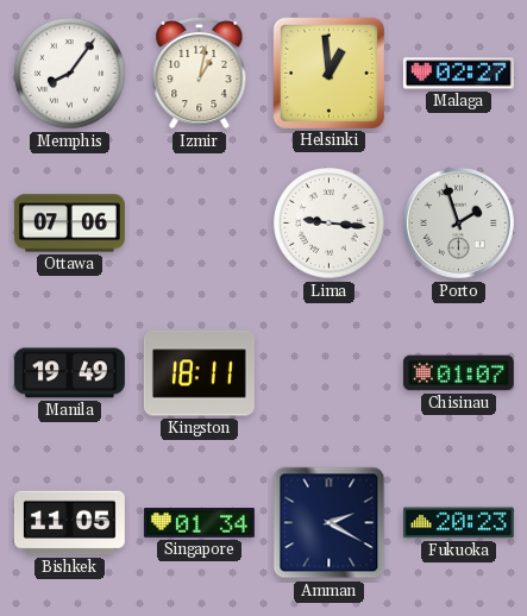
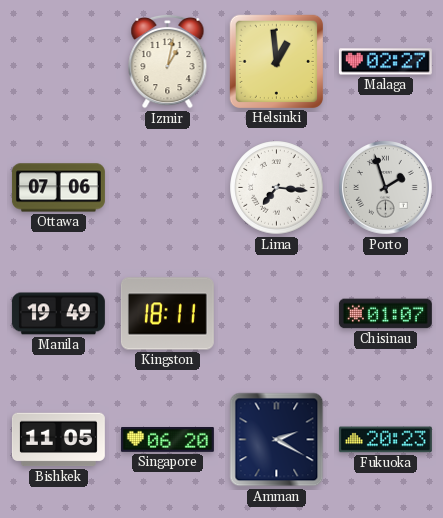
Memphis: 8:06 -> none (70, 74)
Lima: 9:16 -> 7:16 (277, 188)
Singapore: 01:34 -> 06:20 (167, 440)
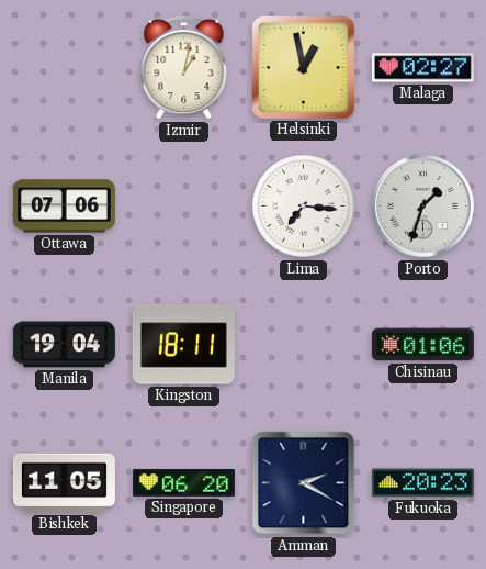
Helsinki: 12:59 -> 12:58 (303, 67)
Porto: 1:57 -> 1:33 (423, 207)
Manila: 19:49 -> 19:04 (64, 345)
Chisinau: 01:07 -> 01:06 (422, 345)
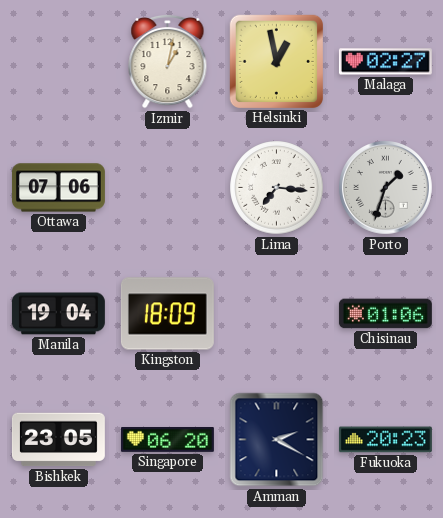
Kingston: 18:11 -> 18:09 (167, 314)
Bishkek: 11:05 -> 23:05 (58, 440)
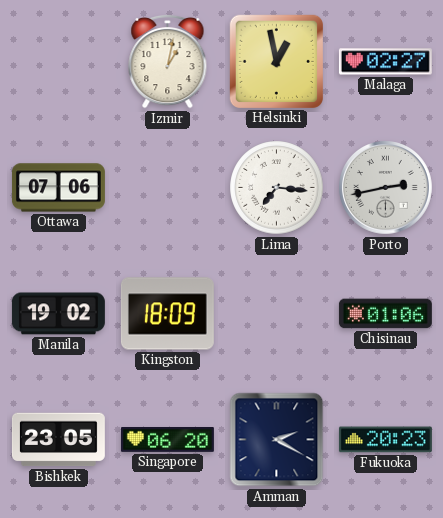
Porto: 1:33 -> 2:43 (386, 188)
Manila: 19:04 -> 19:02 (58, 314)
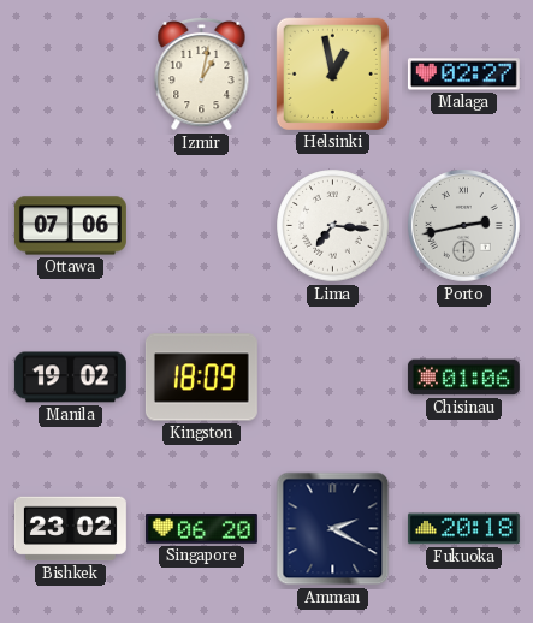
Bishkek: 23:05 -> 23:02 (70, 529)
Fukuoka: 20:23 -> 20:18 (463, 529)
